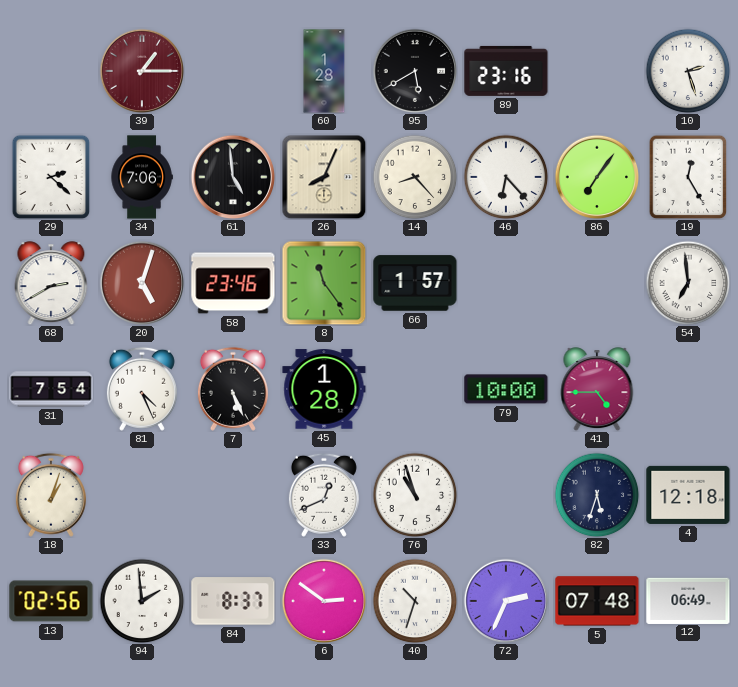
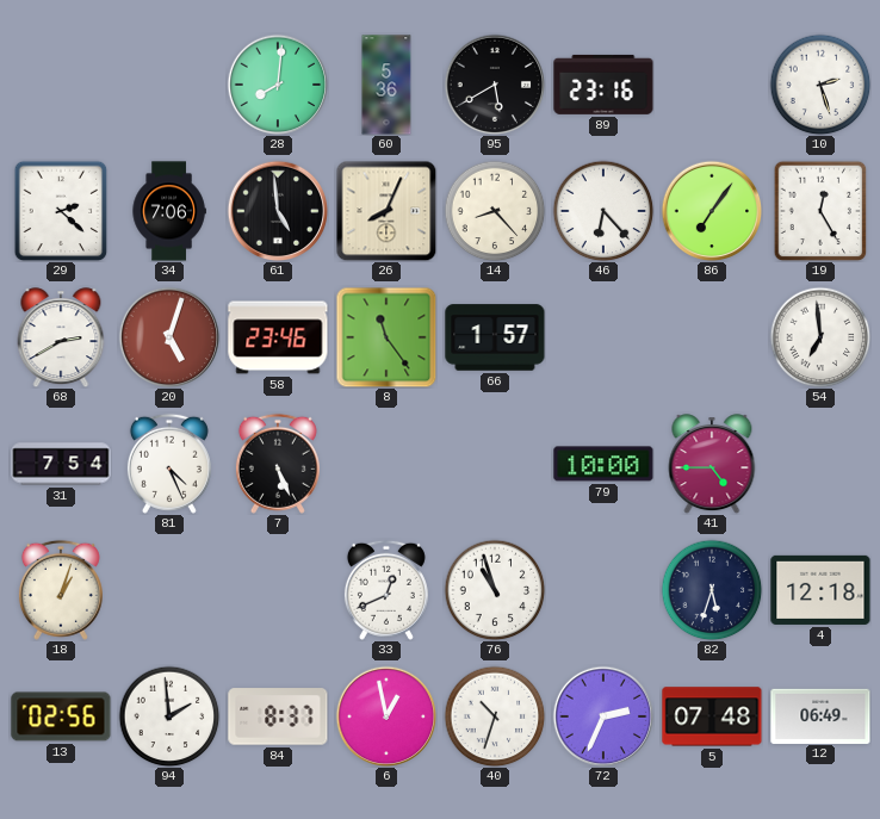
39: 1:15 -> none (142, 71)
28: none -> 8:01 (278, 85)
60: 1:28 -> 5:36 (386, 85)
45: 1:28 -> none (324, 389)
6: 2:51 -> 12:58 (386, 716)
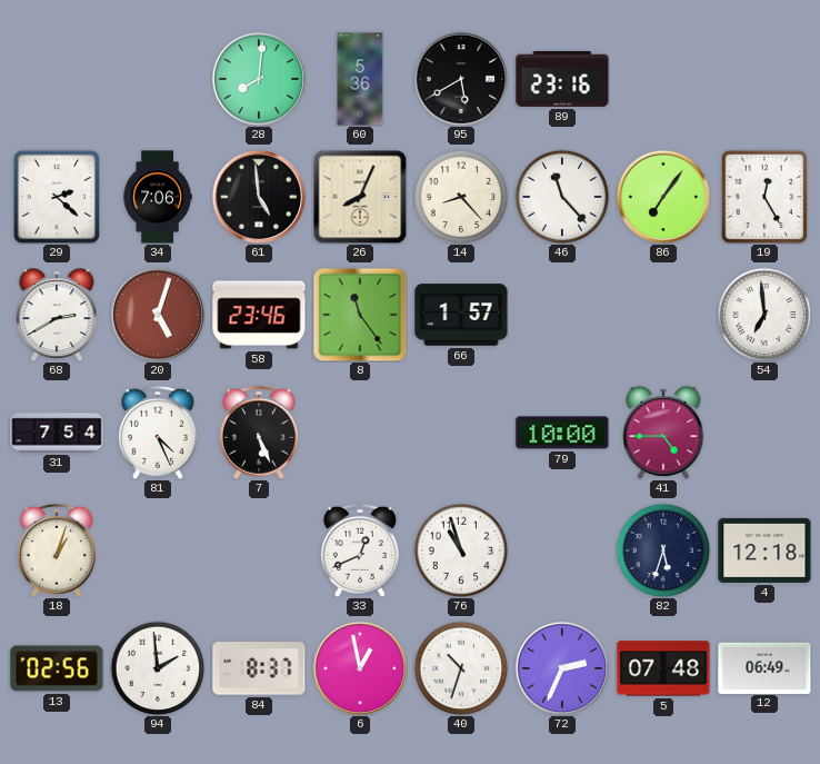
10: 2:27 -> none (820, 85)
46: 6:23 -> 11:23 (562, 197)
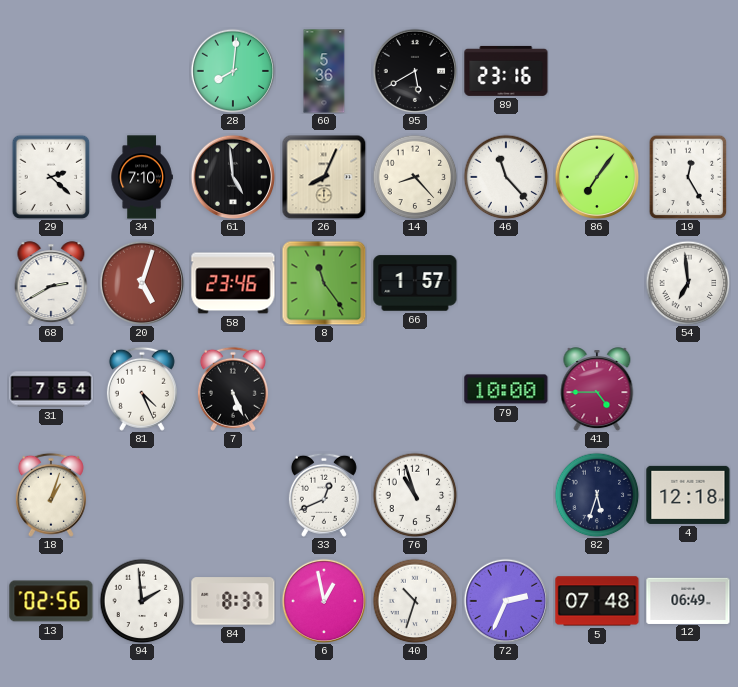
34: 7:06 -> 7:10 (142, 177)
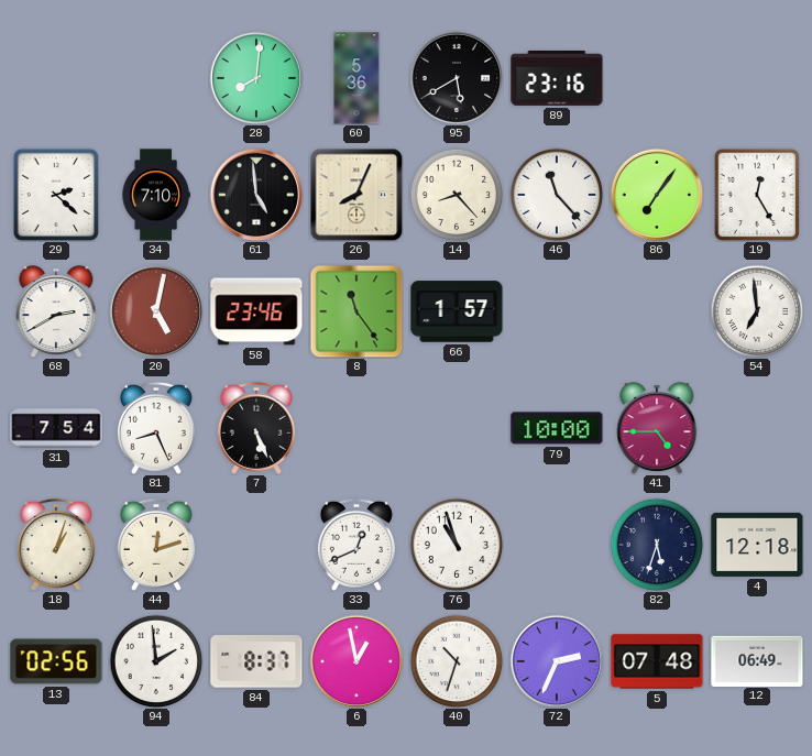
20: 5:03 -> 5:02 (156, 311)
81: 4:26 -> 8:26 (156, 428)
44: none -> 12:12 (156, 545)
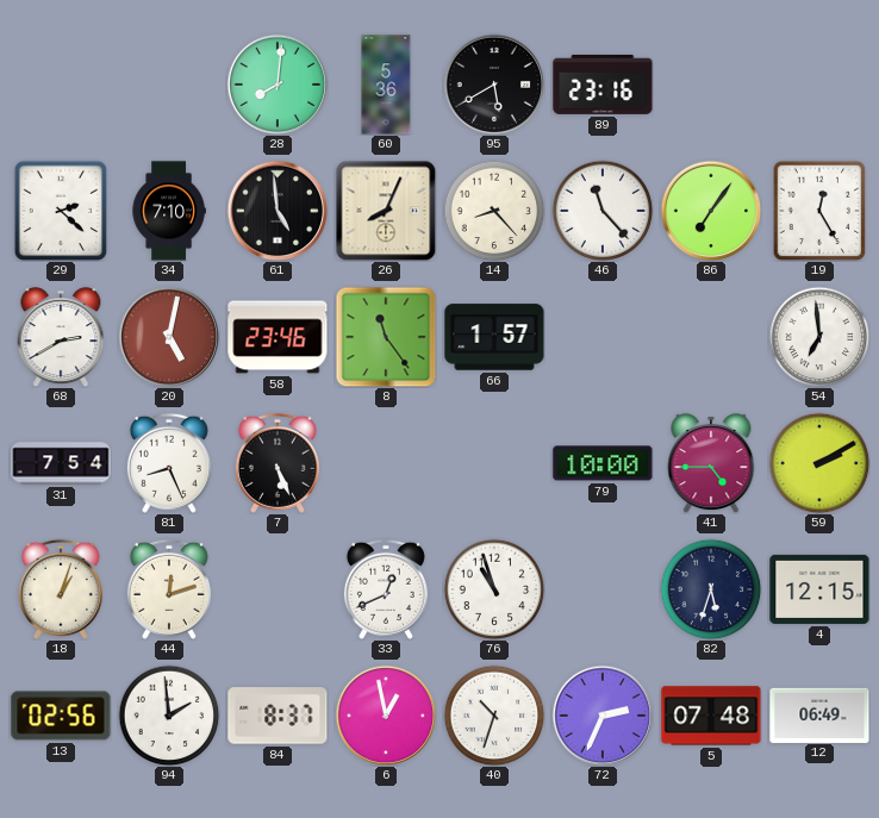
59: none -> 2:10 (819, 463)
4: 12:18 -> 12:15 (819, 589)
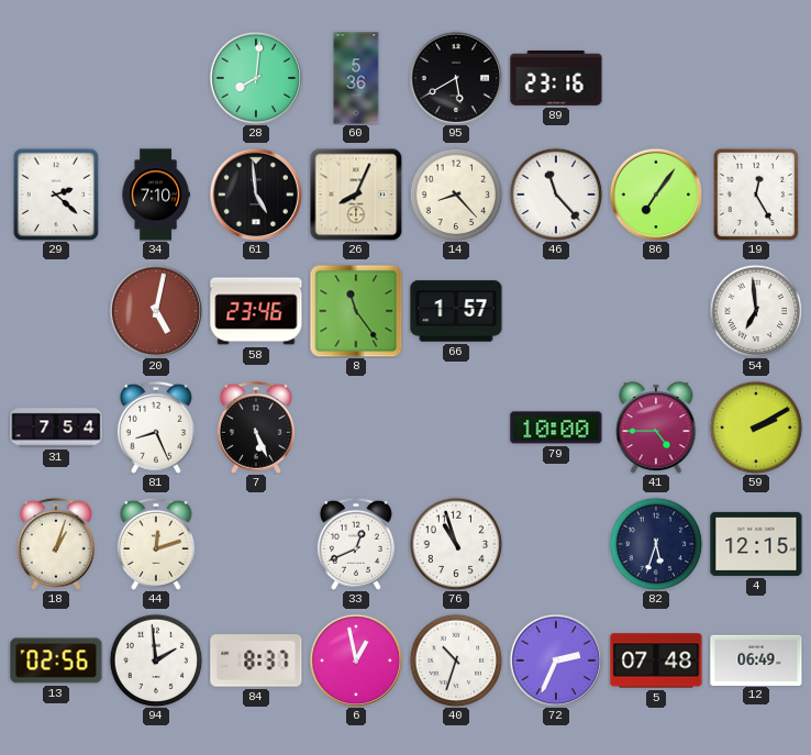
68: 2:40 -> none (61, 337)
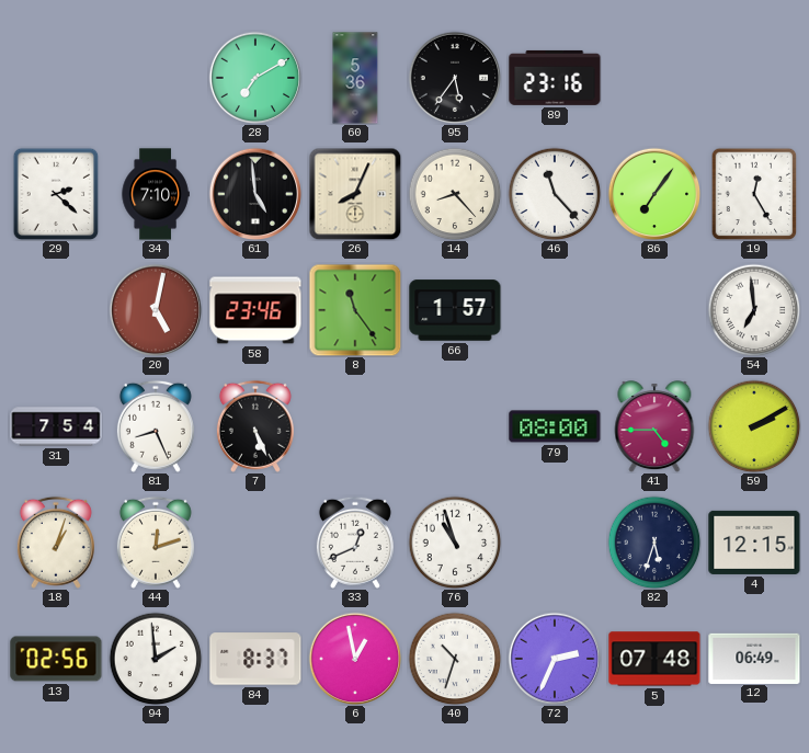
28: 8:01 -> 7:10 (255, 78)
95: 5:40 -> 5:36 (455, 78)
79: 10:00 -> 08:00 (555, 426)
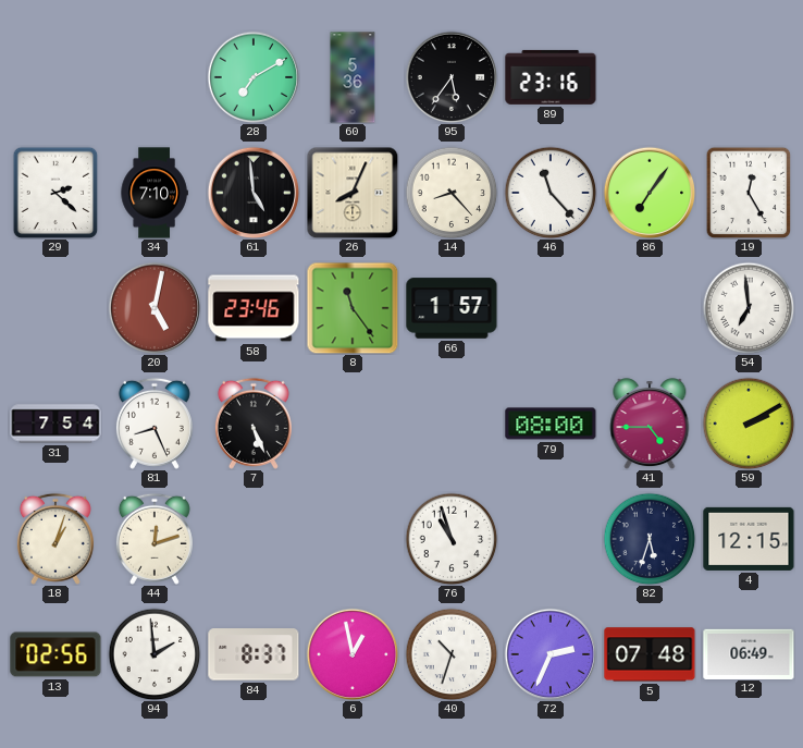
33: 12:41 -> none (355, 543)
